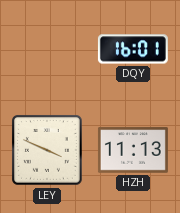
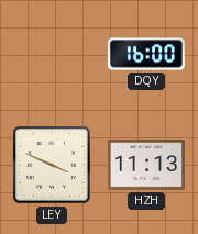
DQY: 16:01 -> 16:00 (146, 54)
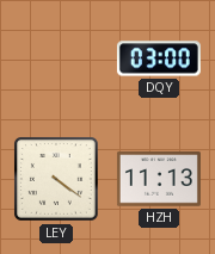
DQY: 16:00 -> 03:00 (159, 58)
LEY: 3:49 -> 4:21 (57, 180)
